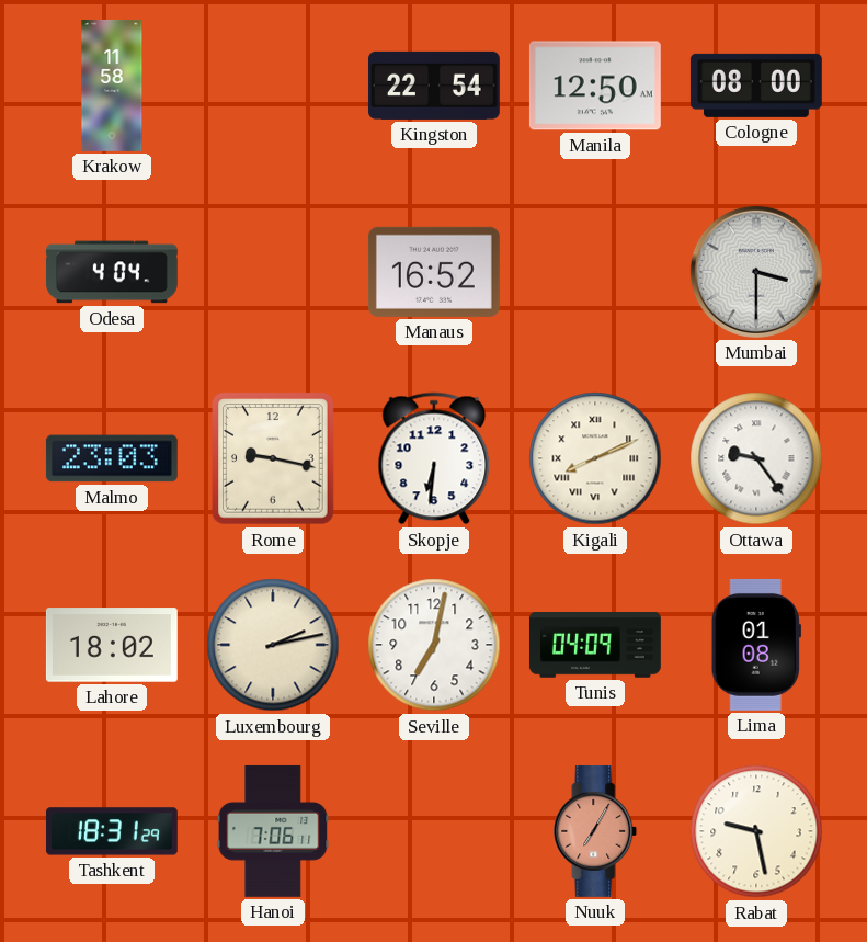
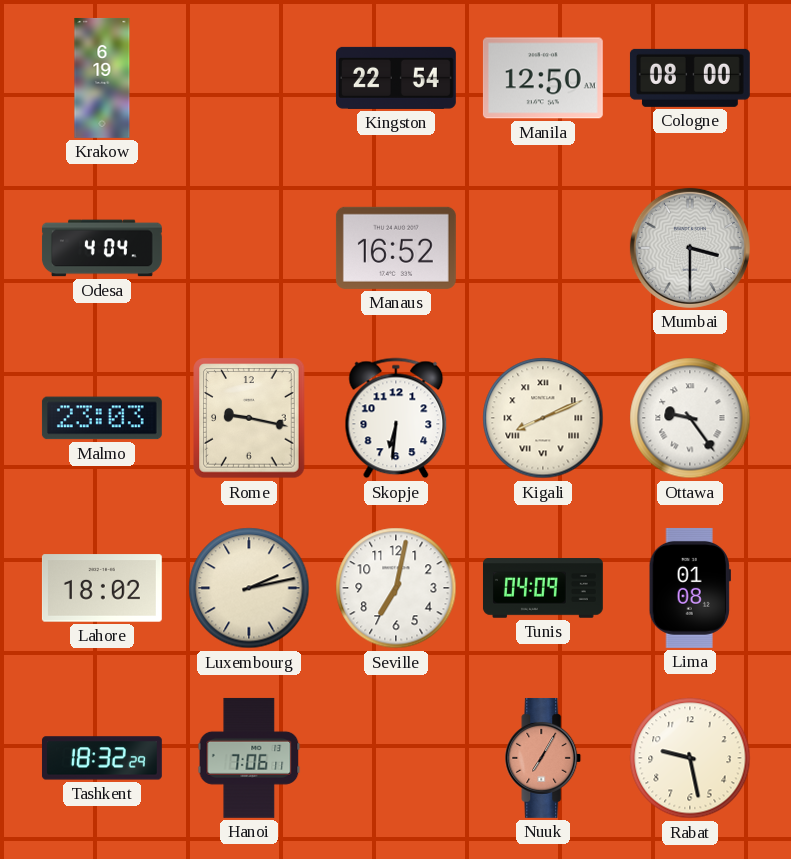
Krakow: 11:58 -> 6:19 (102, 78)
Tashkent: 18:31 -> 18:32 (102, 758)
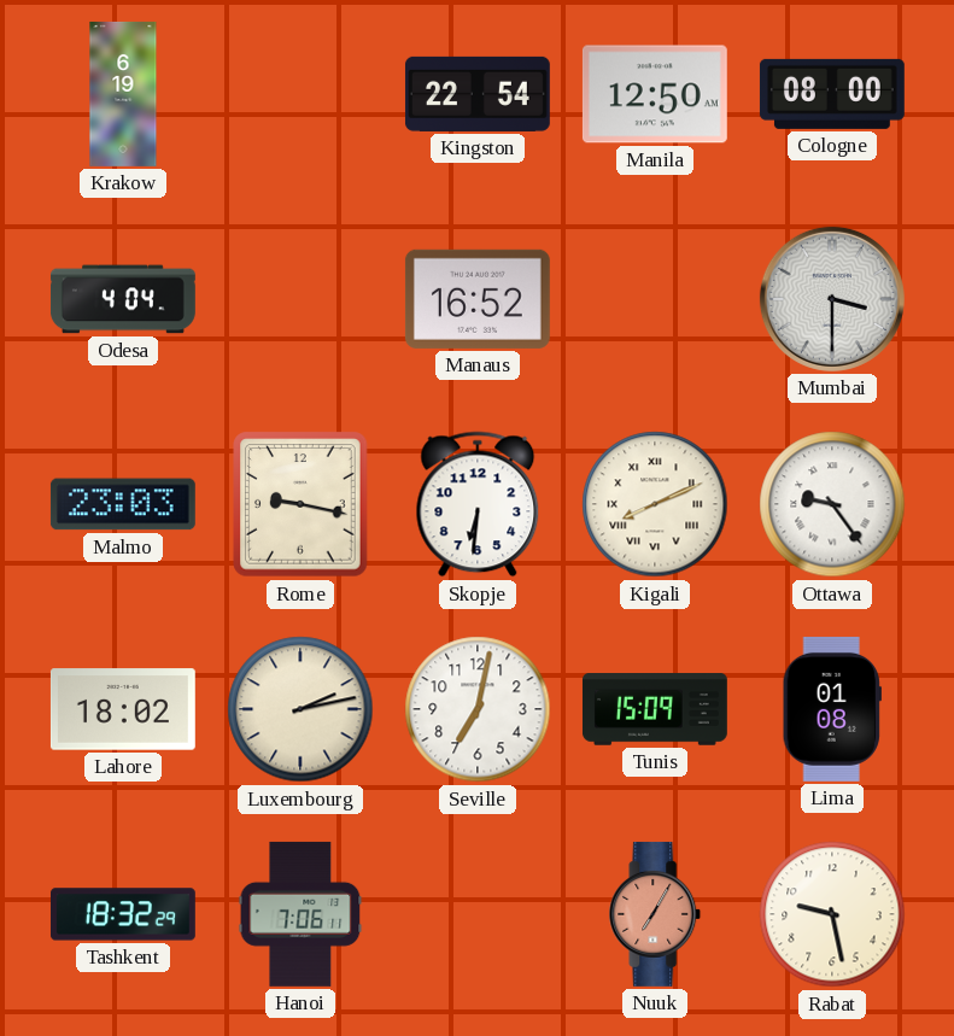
Tunis: 04:09 -> 15:09 (655, 709)
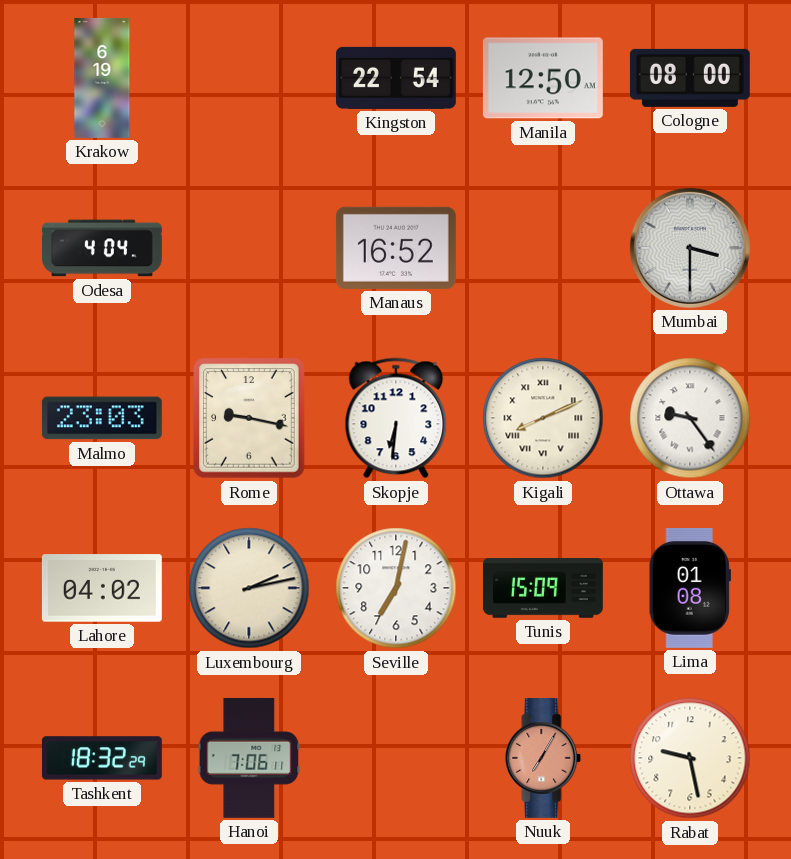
Lahore: 18:02 -> 04:02 (102, 588)
